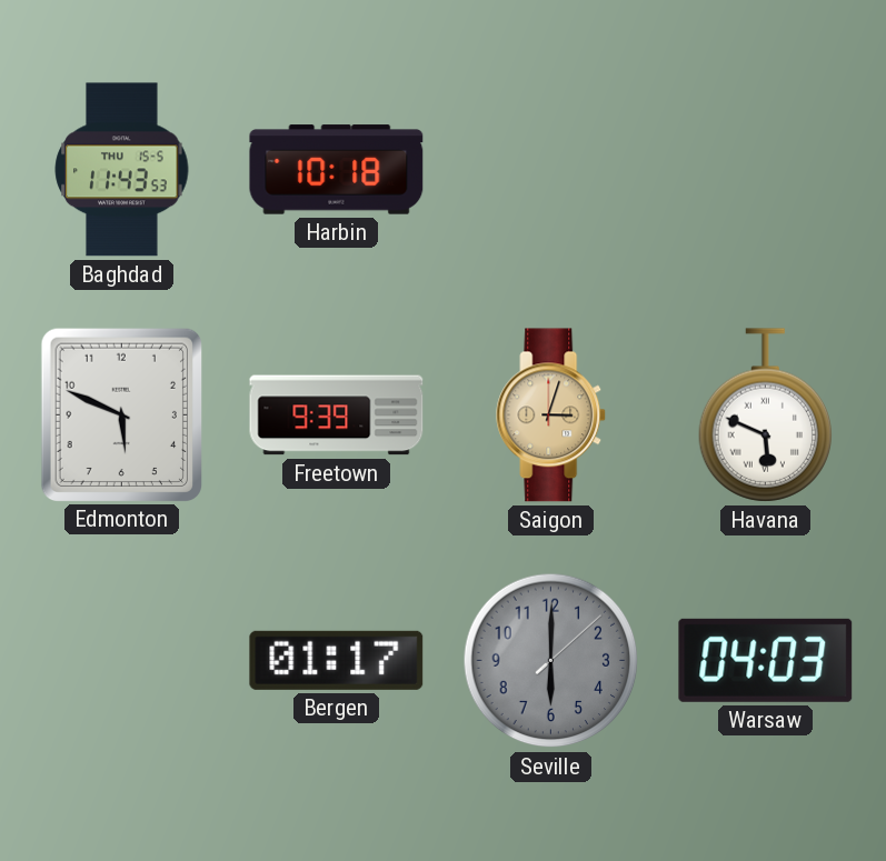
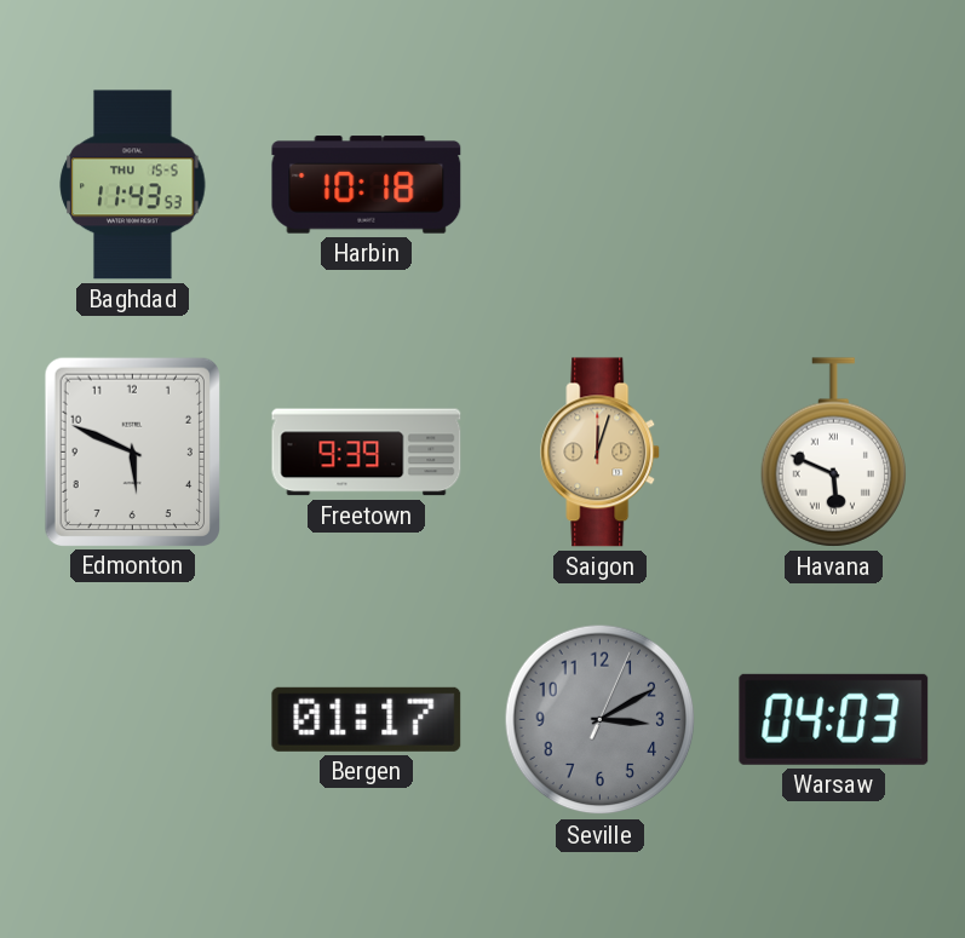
Saigon: 3:03 -> 12:03 (601, 453)
Seville: 6:00 -> 3:10 (601, 720)
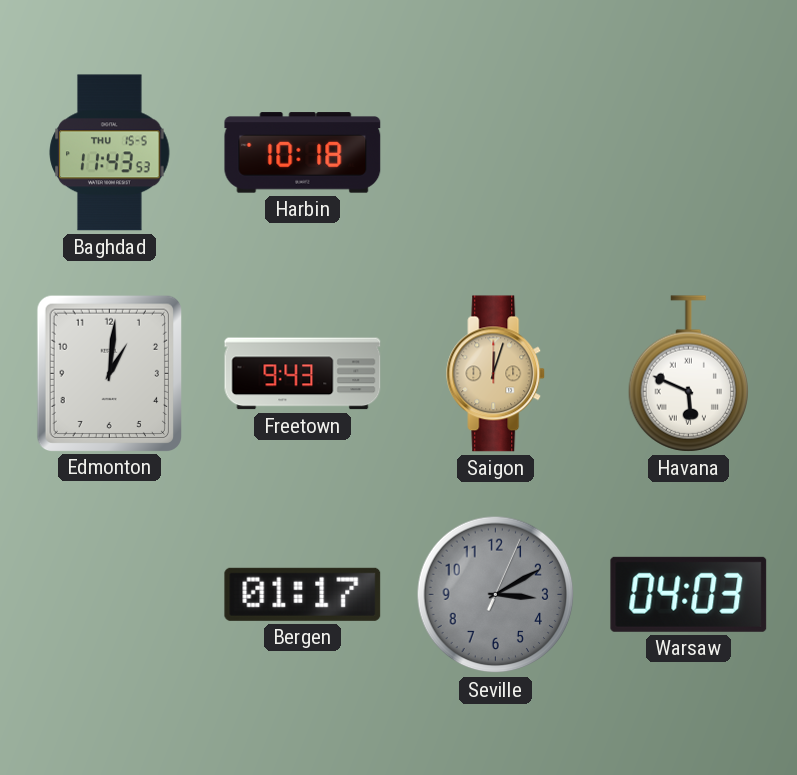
Edmonton: 5:49 -> 1:01 (109, 373)
Freetown: 9:39 -> 9:43 (303, 374)
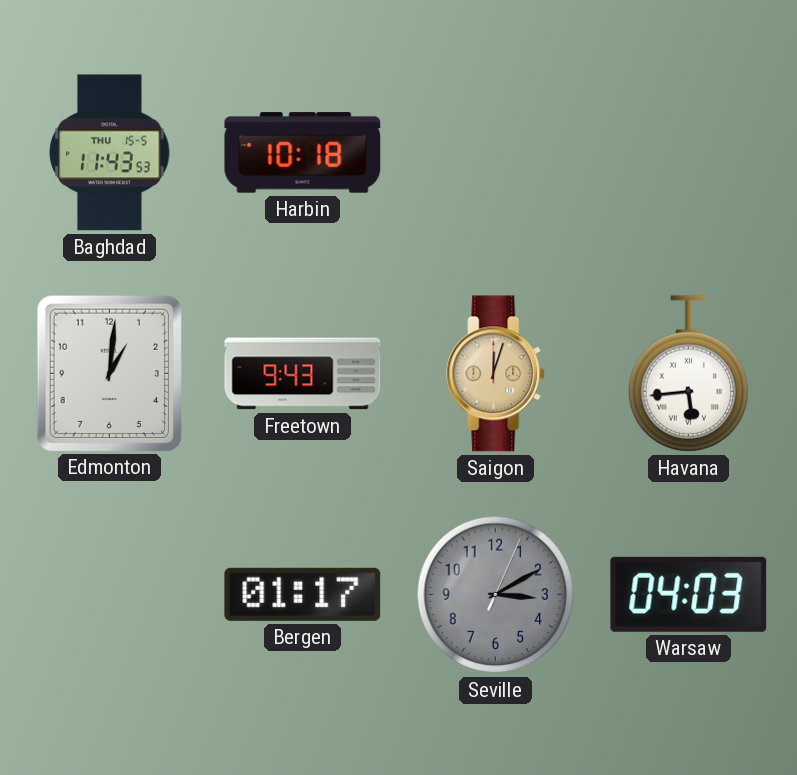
Havana: 5:49 -> 5:44 (689, 374)
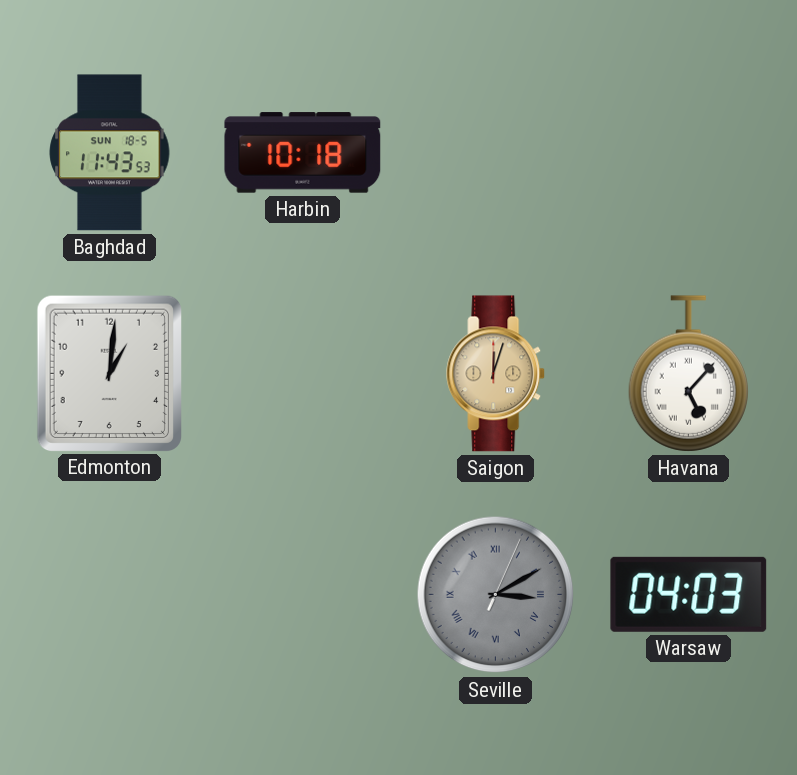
Baghdad date: THU 15-5 -> SUN 18-5 (110, 153)
Freetown: 9:43 -> none (303, 374)
Havana: 5:44 -> 5:07 (689, 374)
Bergen: 01:17 -> none (303, 594)
Seville numerals: Arabic -> Roman (496, 595)
